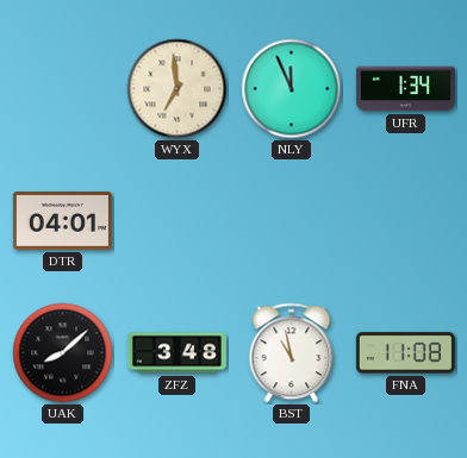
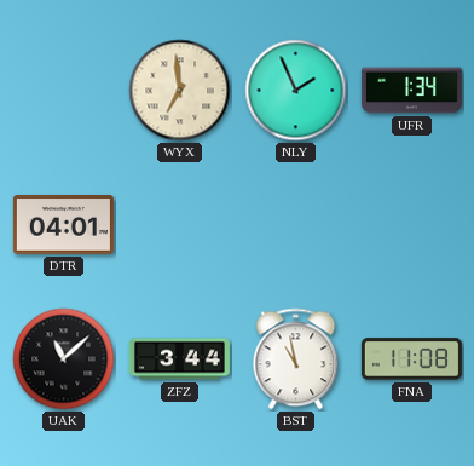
NLY: 11:56 -> 1:56 (296, 91)
UAK: 8:08 -> 11:08 (64, 359)
ZFZ: 3:48 -> 3:44 (179, 359)
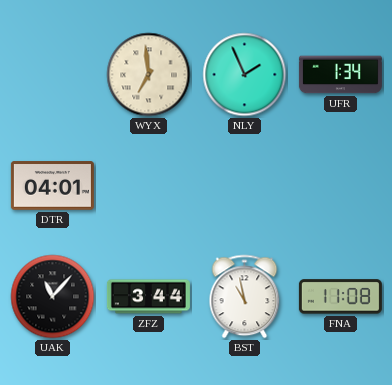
UAK: 11:08 -> 11:07 (53, 297)
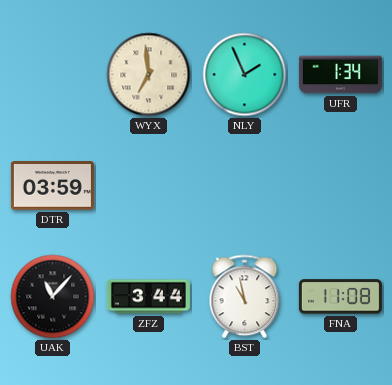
DTR: 04:01 -> 03:59 (52, 186)
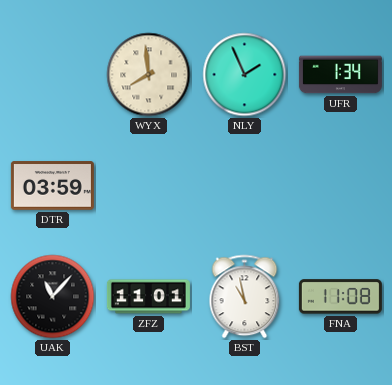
WYX: 6:59 -> 7:59 (149, 75)
ZFZ: 3:44 -> 11:01 (148, 297)
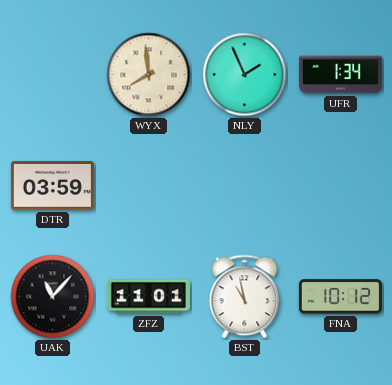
FNA: 11:08 -> 10:12 (340, 297)
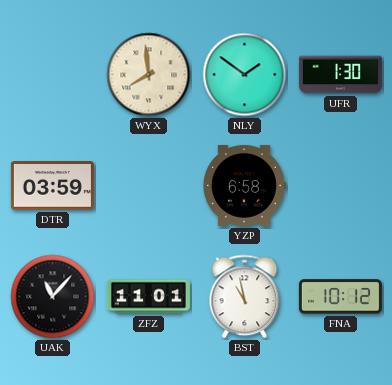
NLY: 1:56 -> 1:51 (245, 75)
UFR: 1:34 -> 1:30 (340, 75)
YZP: none -> 6:58 (244, 185)
